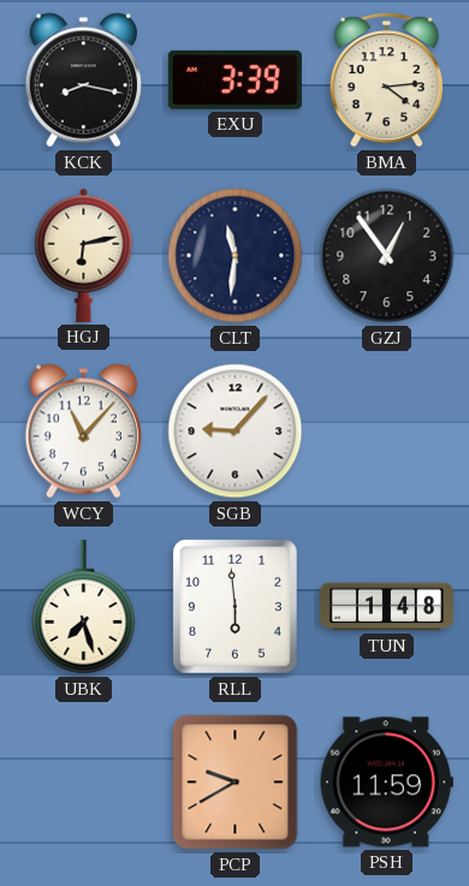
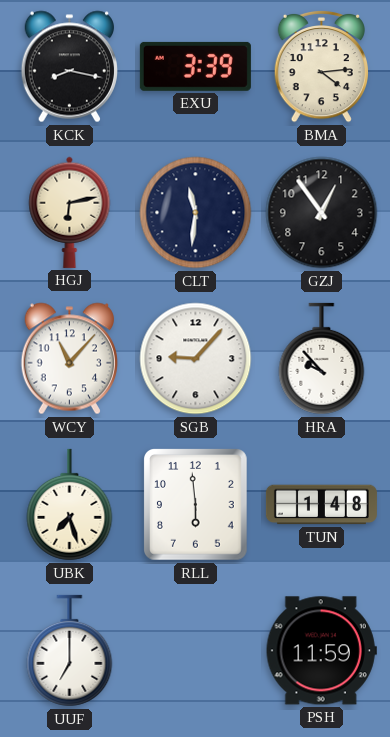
HRA: none -> 9:53 (322, 359)
UUF: none -> 7:00 (70, 651)
PCP: 9:40 -> none (236, 783)
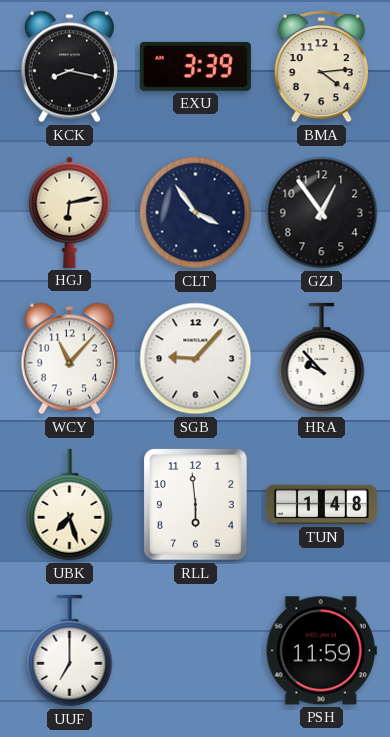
CLT: 11:31 -> 3:54 (196, 213)
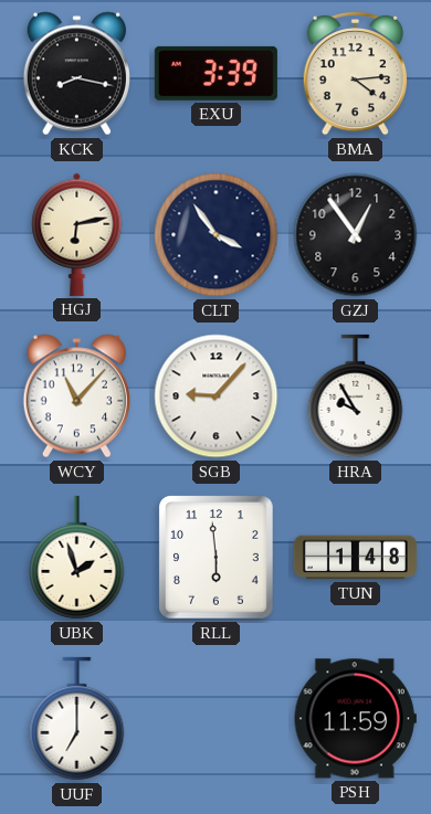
HRA: 9:53 -> 9:55 (356, 397)
UBK: 7:27 -> 1:57 (77, 558)
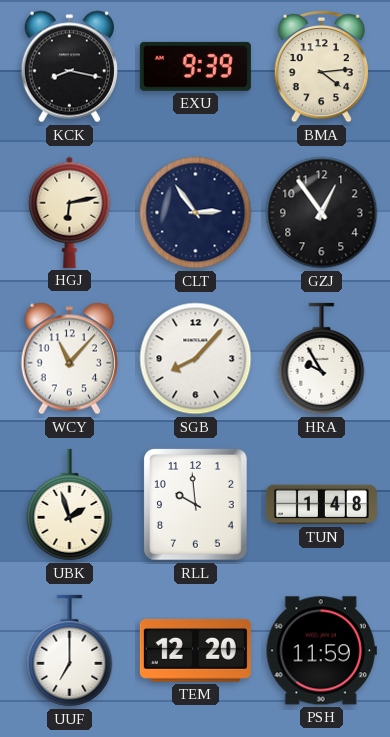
EXU: 3:39 -> 9:39 (195, 66)
CLT: 3:54 -> 2:54 (196, 213)
SGB: 9:07 -> 8:07 (196, 359)
RLL: 5:59 -> 9:59 (196, 505)
TEM: none -> 12:20 (195, 650)
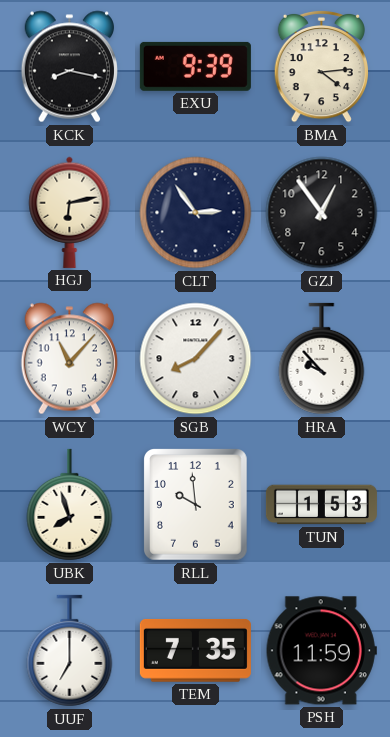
HRA: 9:55 -> 9:53 (322, 359)
UBK: 1:57 -> 7:57 (70, 505)
TUN: 1:48 -> 1:53 (321, 505)
TEM: 12:20 -> 7:35 (195, 650)
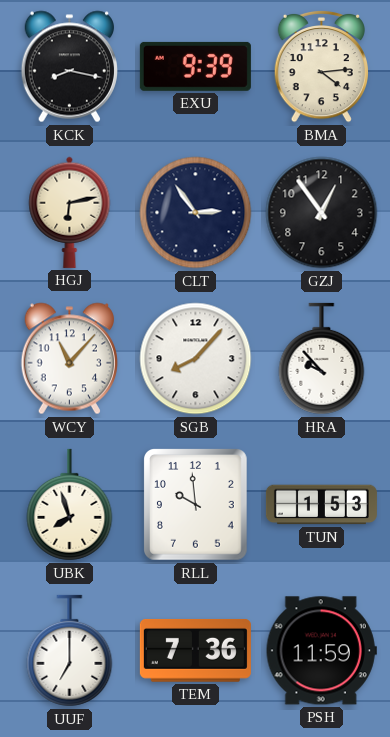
TEM: 7:35 -> 7:36 (195, 650)
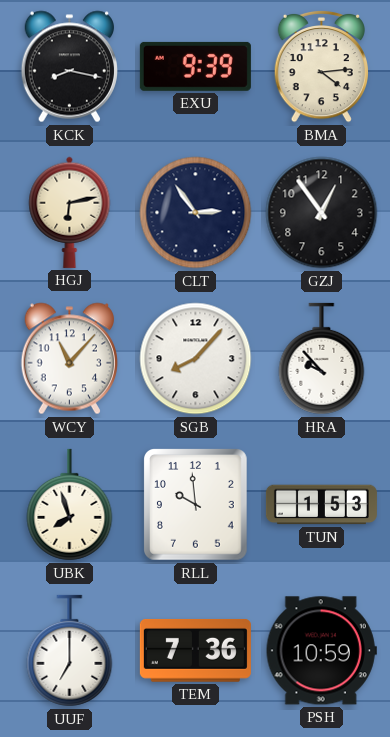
PSH: 11:59 -> 10:59 (321, 651)
